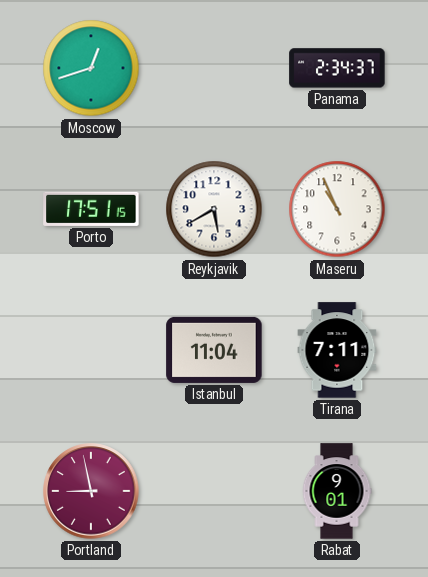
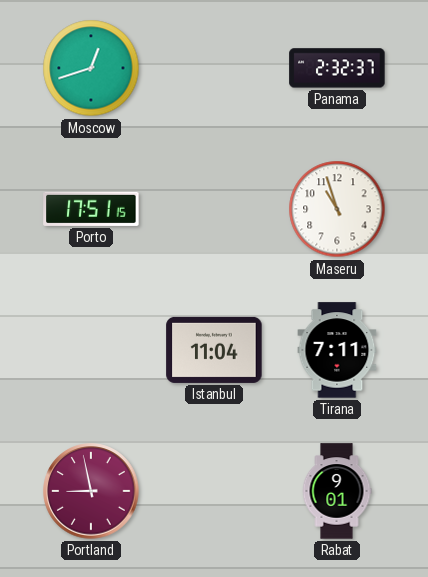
Panama: 2:34 -> 2:32 (337, 68)
Reykjavik: 5:40 -> none (214, 209)
Maseru: 10:56 -> 10:57 (337, 209)
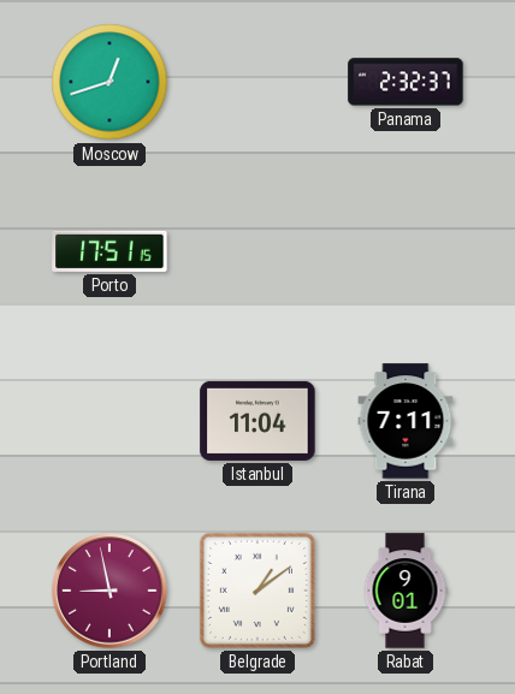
Maseru: 10:57 -> none (337, 209)
Belgrade: none -> 1:09 (257, 591)
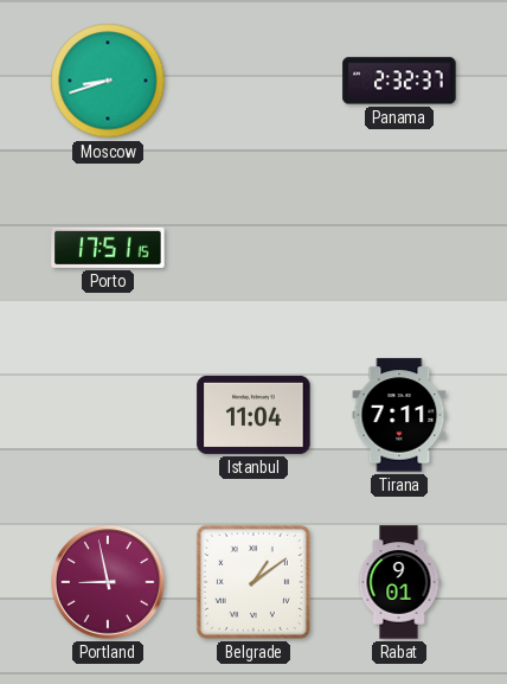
Moscow: 12:42 -> 8:42 (108, 81)
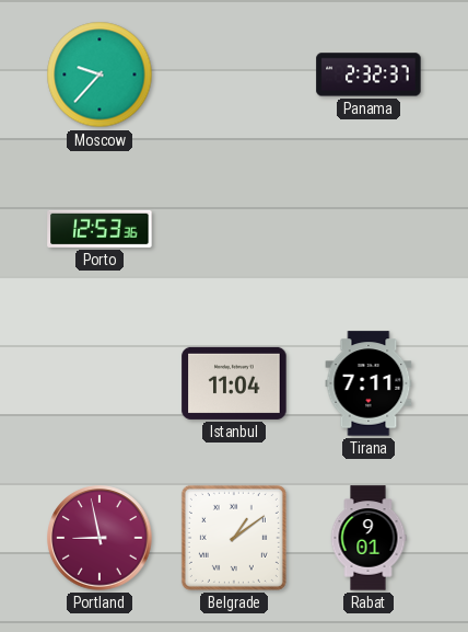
Moscow: 8:42 -> 9:37 (100, 74)
Porto: 17:51 -> 12:53 (100, 229)
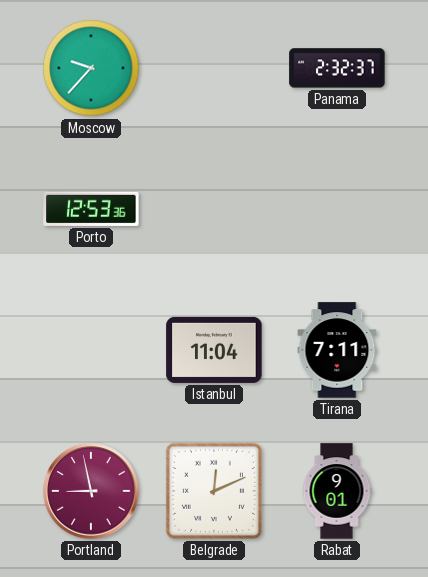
Belgrade: 1:09 -> 12:11 (214, 491)
